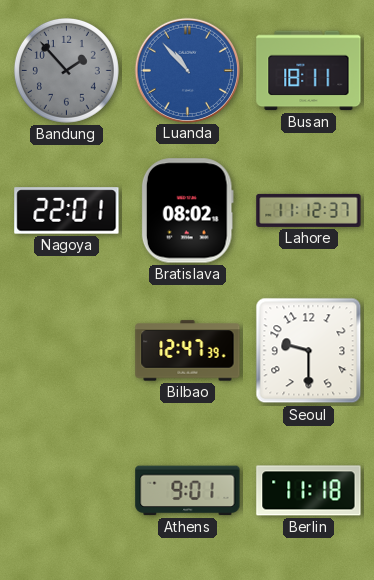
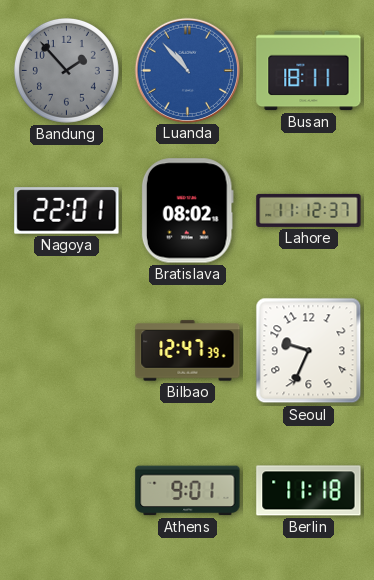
Seoul: 9:30 -> 9:34 (309, 351)
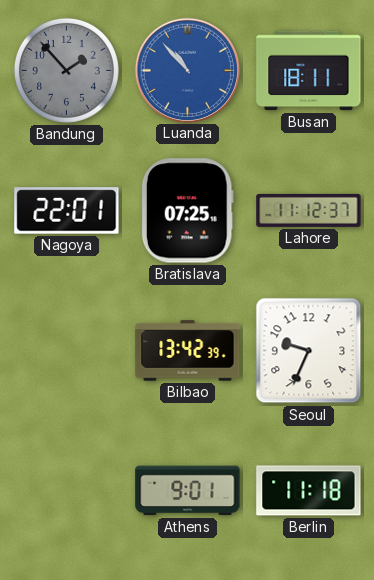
Bratislava: 08:02 -> 07:25 (187, 211)
Bilbao: 12:47 -> 13:42 (188, 351)
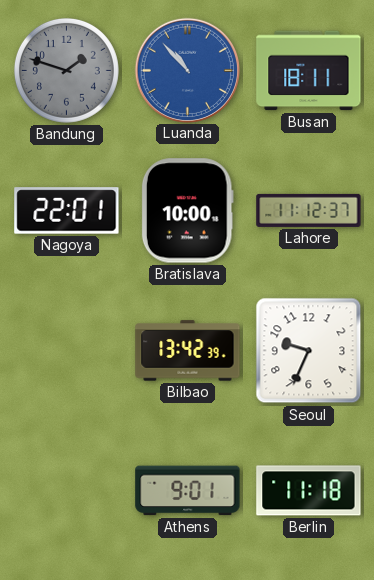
Bandung: 1:53 -> 1:48 (66, 70)
Bratislava: 07:25 -> 10:00 (187, 211)
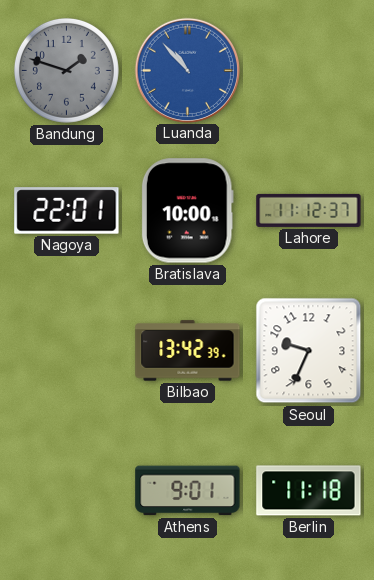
Busan: 18:11 -> none (309, 71)
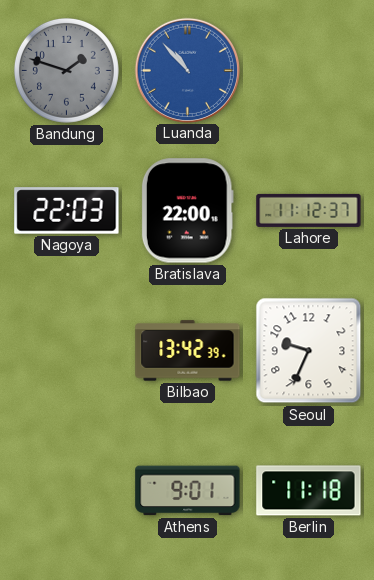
Nagoya: 22:01 -> 22:03 (67, 211)
Bratislava: 10:00 -> 22:00 (187, 211)
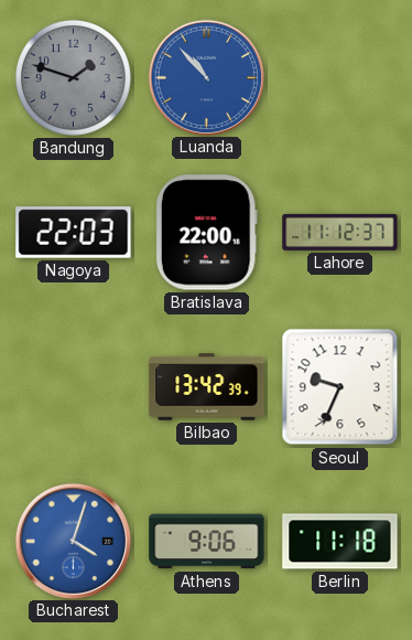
Bucharest: none -> 4:03 (73, 541)
Athens: 9:01 -> 9:06 (207, 542)
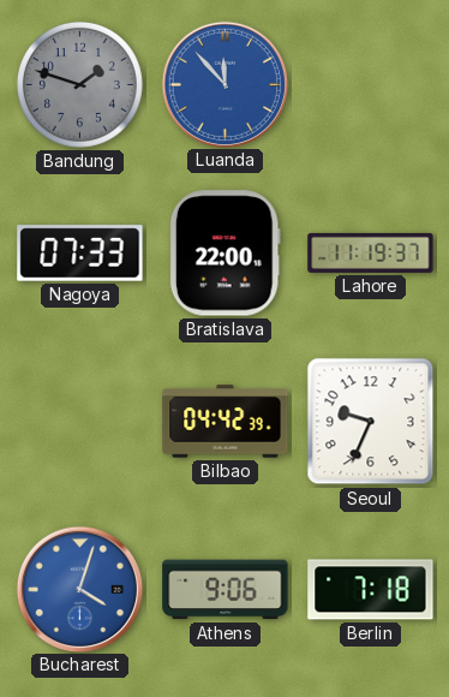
Luanda: 10:53 -> 11:53 (224, 84)
Nagoya: 22:03 -> 07:33 (80, 254)
Lahore: 11:12 -> 11:19 (371, 252)
Bilbao: 13:42 -> 04:42 (226, 422)
Berlin: 11:18 -> 7:18 (371, 590)
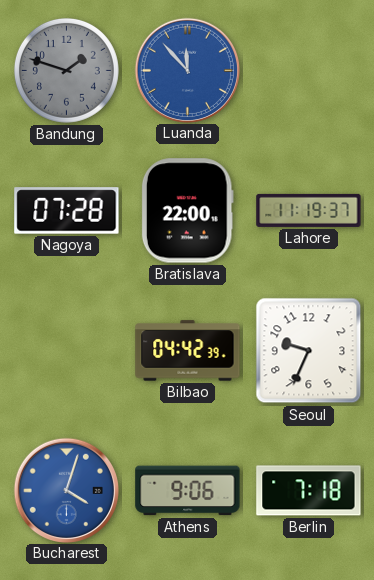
Nagoya: 07:33 -> 07:28 (67, 211)
